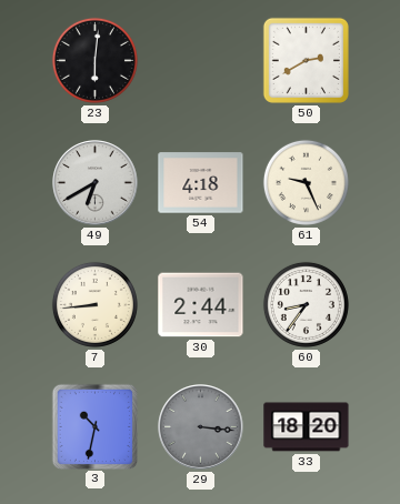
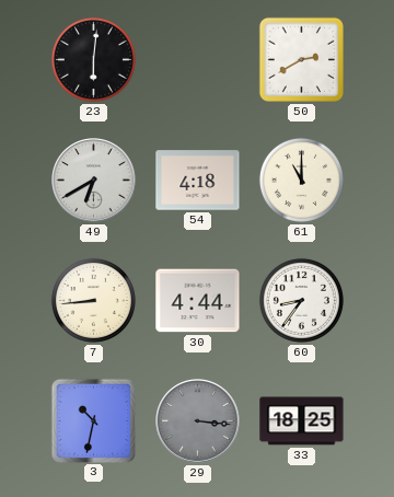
61: 9:26 -> 11:00 (301, 180)
30: 2:44 -> 4:44 (198, 301)
33: 18:20 -> 18:25 (302, 421)
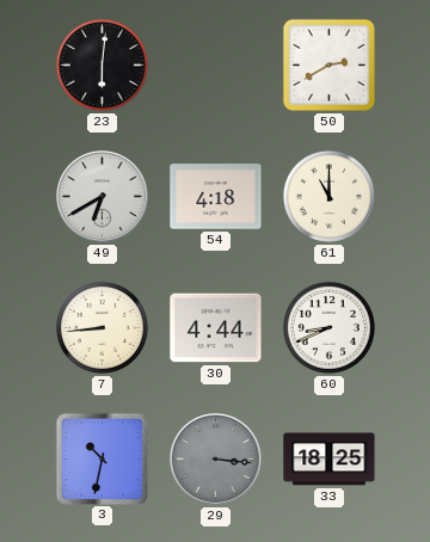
60: 8:36 -> 8:41 (328, 327)
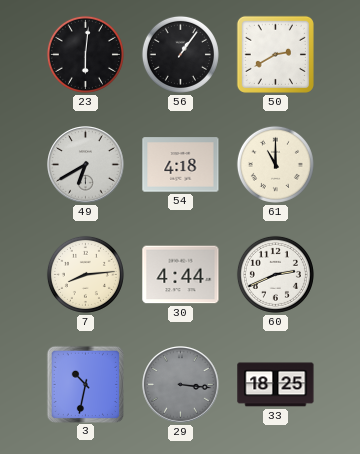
56: none -> 1:06 (180, 54)
7: 8:44 -> 8:14 (85, 274)
60: 8:41 -> 2:41 (275, 274)
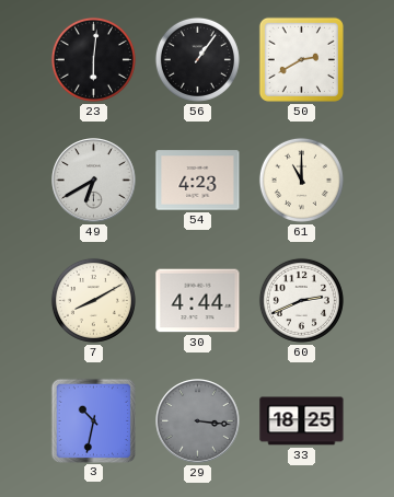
54: 4:18 -> 4:23 (198, 181)
7: 8:14 -> 8:10 (93, 300)
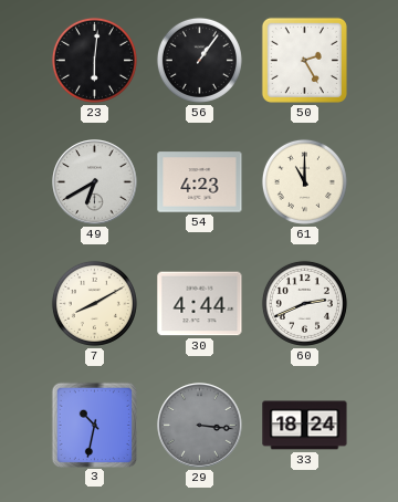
50: 2:40 -> 2:25 (304, 60)
33: 18:25 -> 18:24 (305, 426)
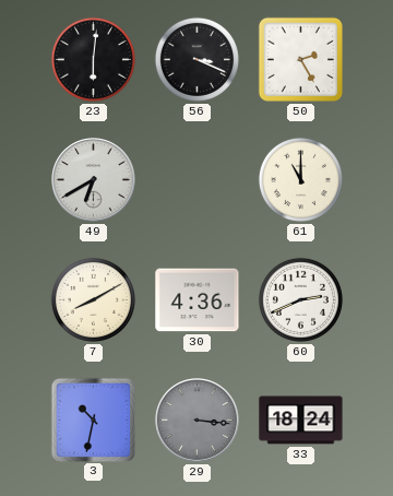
56: 1:06 -> 3:19 (196, 59)
54: 4:23 -> none (200, 182)
30: 4:44 -> 4:36 (198, 300)
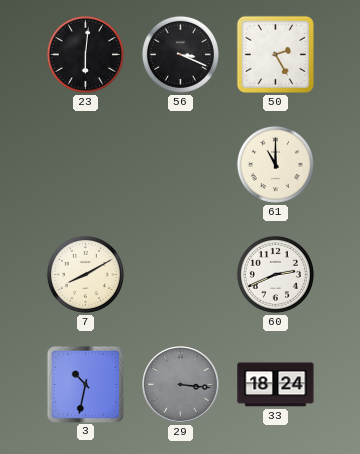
49: 6:40 -> none (94, 180)
30: 4:36 -> none (198, 300)
